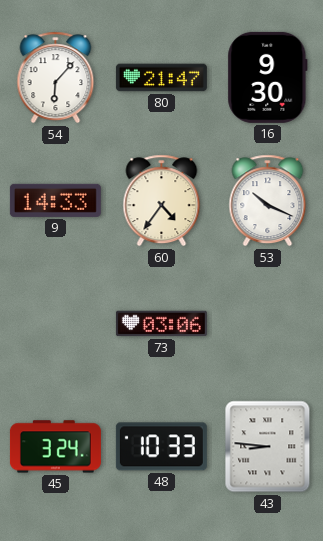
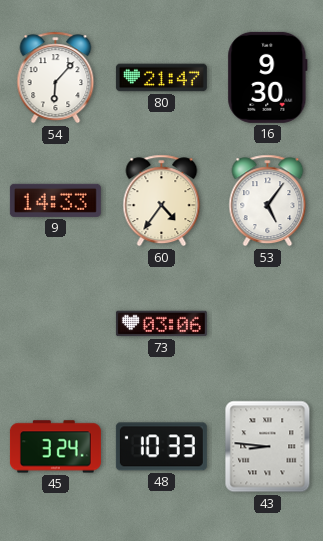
53: 10:19 -> 5:06 (268, 201)
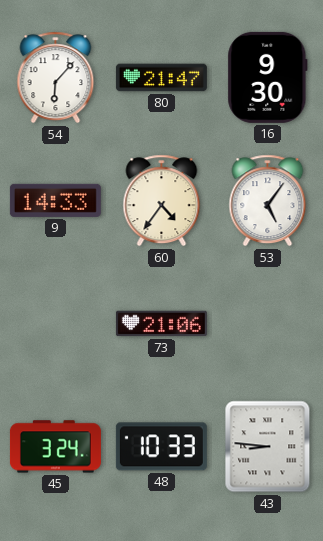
73: 03:06 -> 21:06 (161, 324)
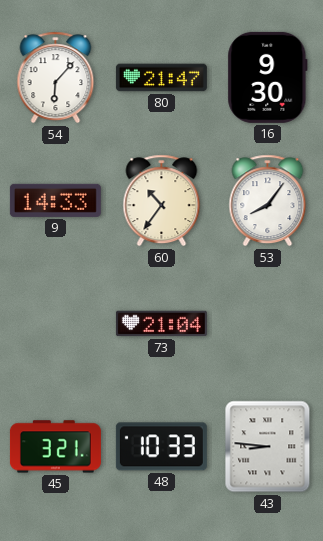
60: 4:36 -> 10:36 (162, 201)
53: 5:06 -> 8:06 (268, 201)
73: 21:06 -> 21:04 (161, 324)
45: 3:24 -> 3:21 (55, 447)
